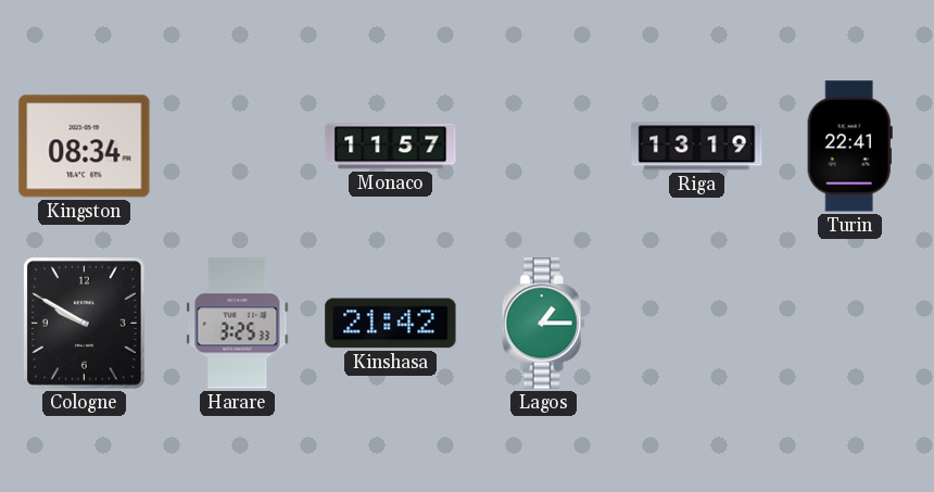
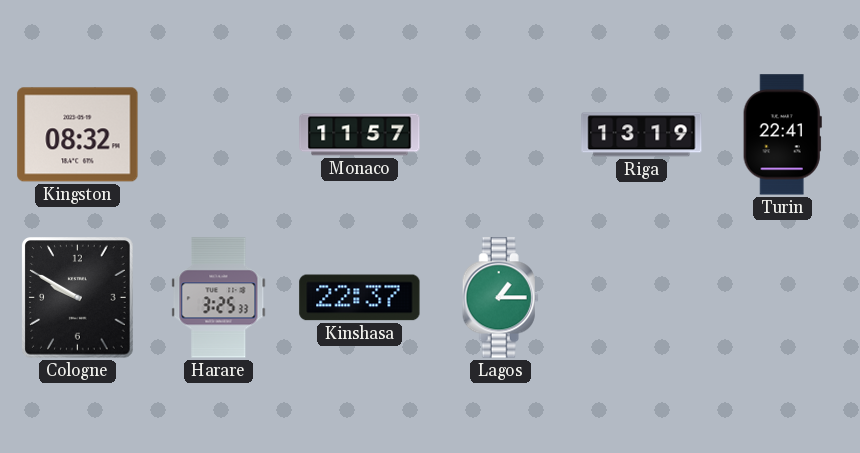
Kingston: 08:34 -> 08:32 (78, 135)
Kinshasa: 21:42 -> 22:37 (360, 298)
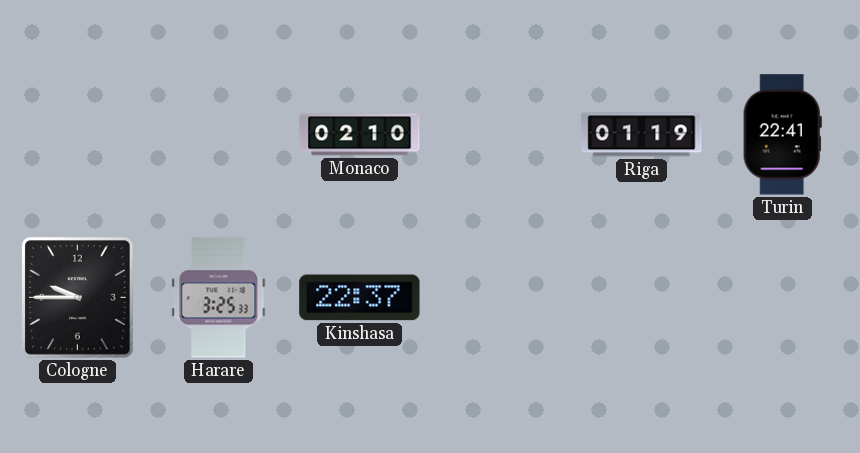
Kingston: 08:32 -> none (78, 135)
Monaco: 11:57 -> 02:10 (360, 135)
Riga: 13:19 -> 01:19 (642, 135)
Cologne: 9:50 -> 9:45 (78, 298)
Lagos: 1:15 -> none (500, 298)
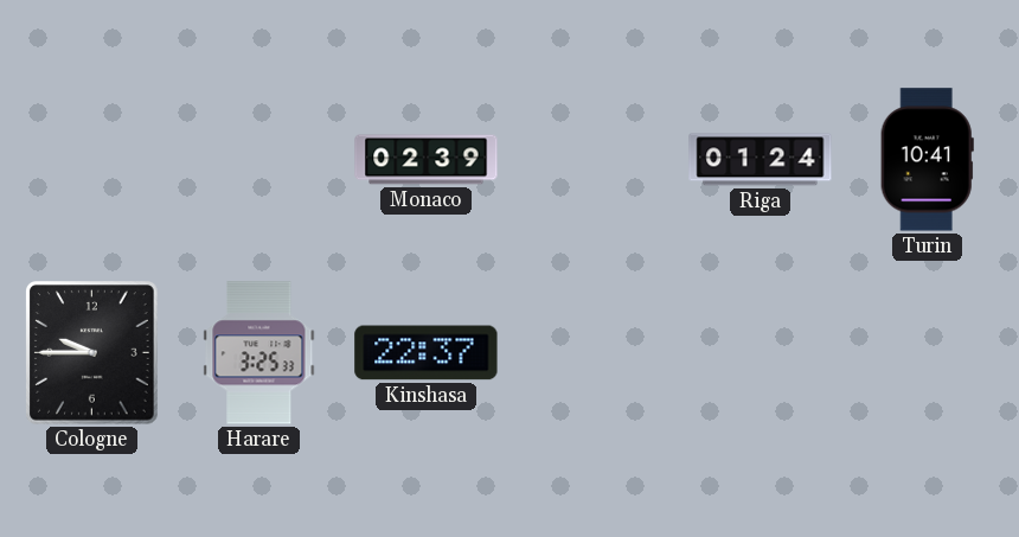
Monaco: 02:10 -> 02:39 (427, 160)
Riga: 01:19 -> 01:24 (761, 160)
Turin: 22:41 -> 10:41 (927, 160)
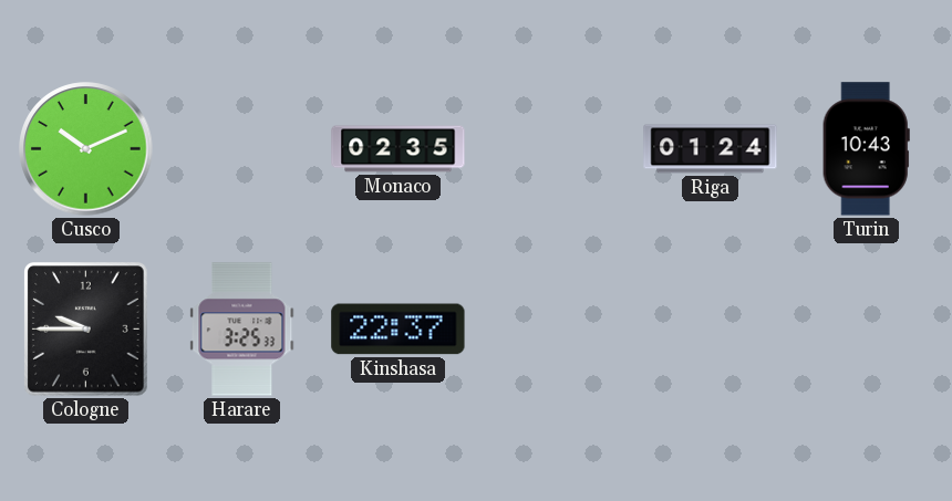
Cusco: none -> 10:11 (86, 149)
Monaco: 02:39 -> 02:35 (399, 149)
Turin: 10:41 -> 10:43 (866, 149)
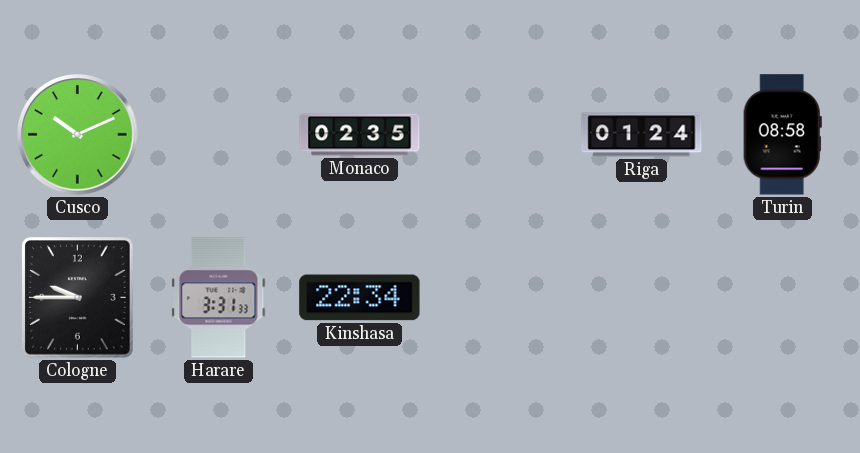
Turin: 10:43 -> 08:58 (782, 135)
Harare: 3:25 -> 3:31 (219, 298)
Kinshasa: 22:37 -> 22:34 (360, 298)
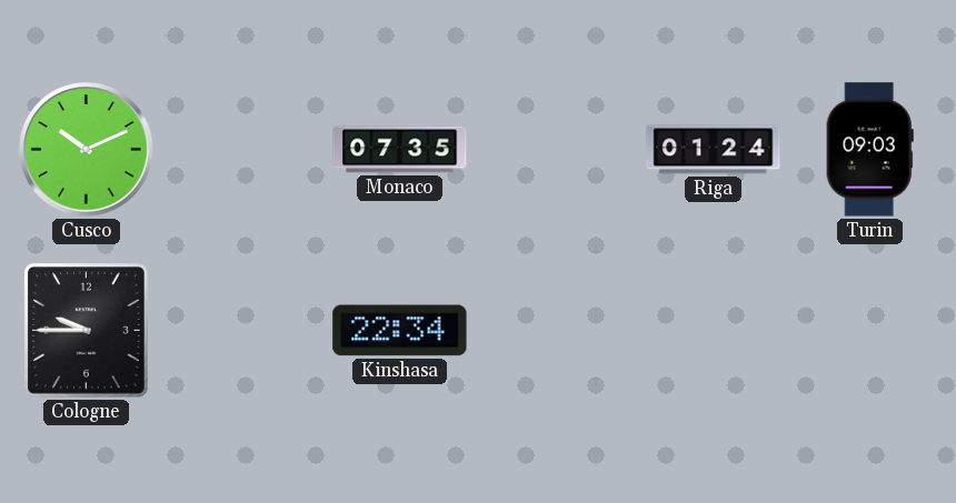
Monaco: 02:35 -> 07:35 (400, 150)
Turin: 08:58 -> 09:03 (869, 150)
Harare: 3:31 -> none (219, 298)
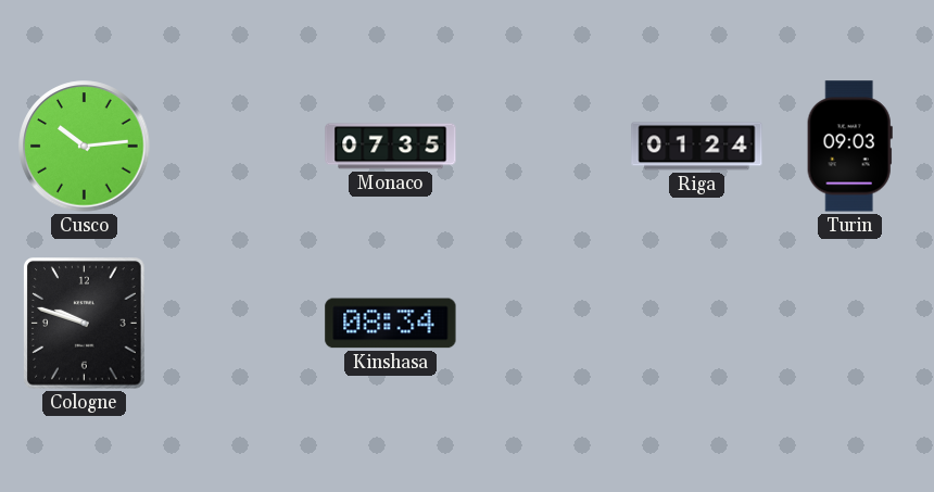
Cusco: 10:11 -> 10:14 (85, 147)
Cologne: 9:45 -> 9:48 (85, 324)
Kinshasa: 22:34 -> 08:34 (391, 324)
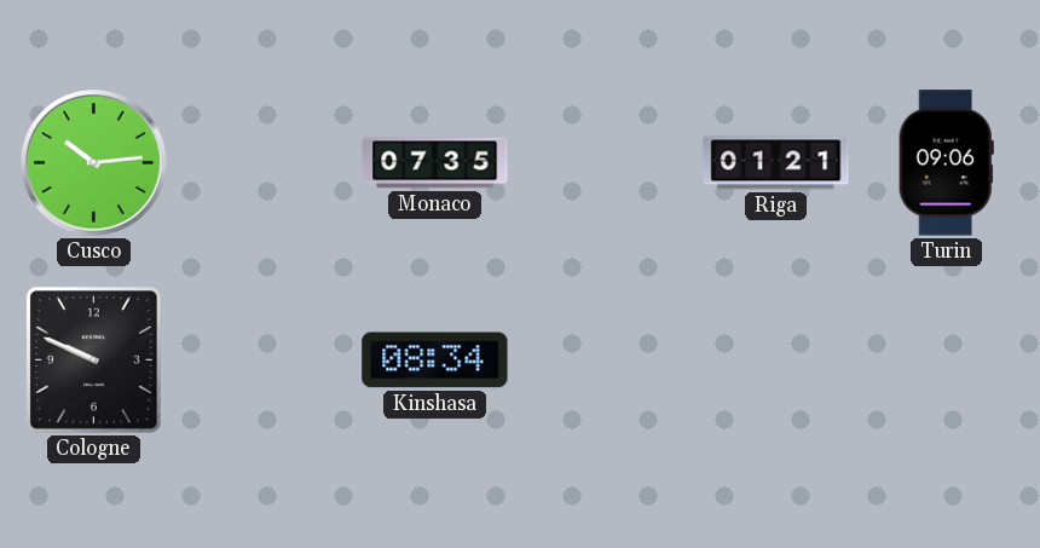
Riga: 01:24 -> 01:21 (776, 163)
Turin: 09:03 -> 09:06 (946, 163)
Cologne: 9:48 -> 9:49 (94, 360)
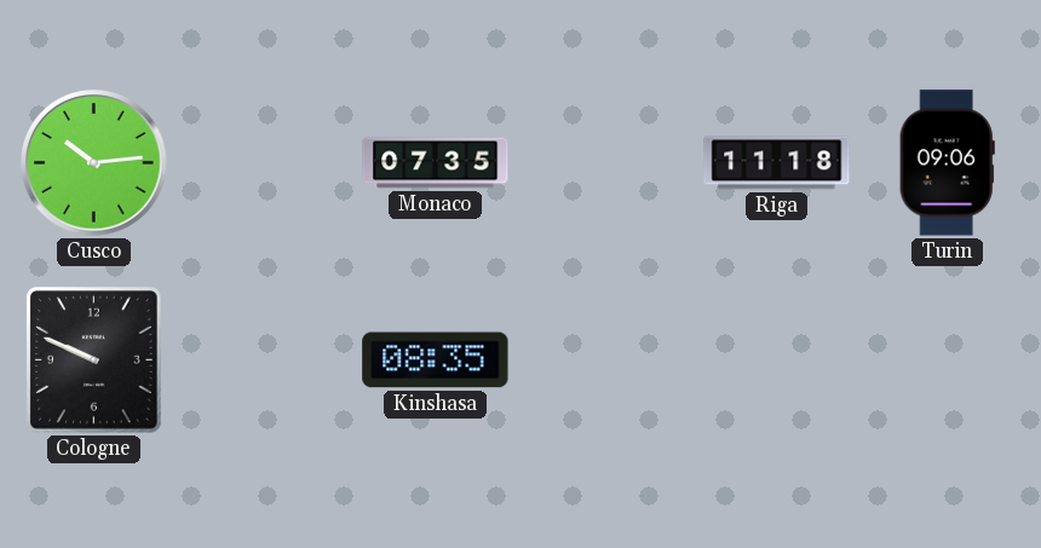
Riga: 01:21 -> 11:18 (777, 163)
Kinshasa: 08:34 -> 08:35 (436, 360)
